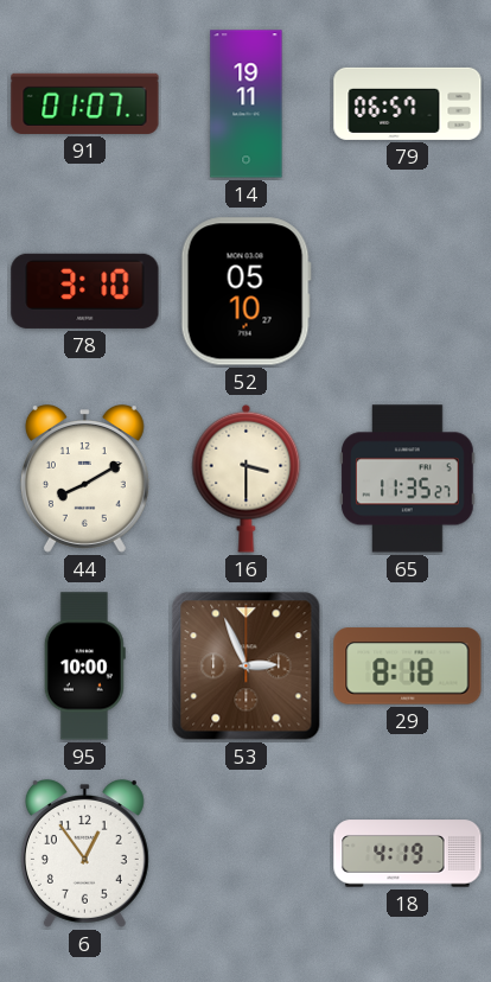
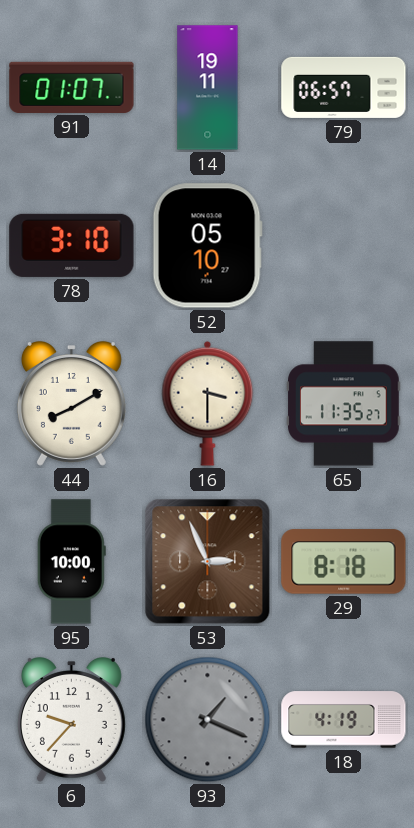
6: 12:54 -> 9:37 (71, 720)
93: none -> 1:19 (208, 720)
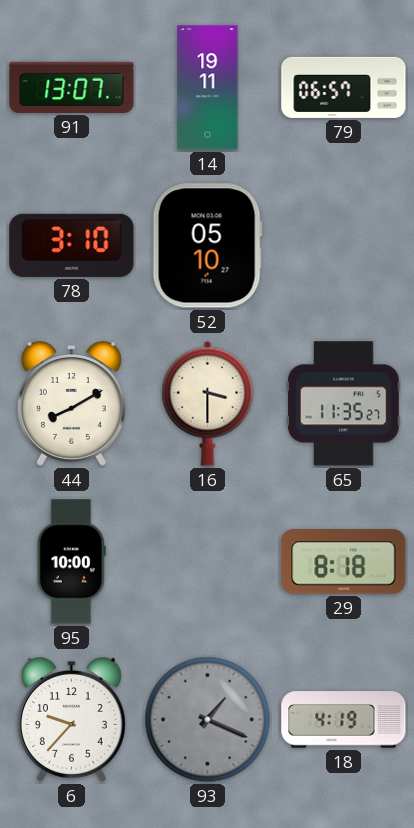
91: 01:07 -> 13:07 (72, 87)
53: 2:56 -> none (208, 562)
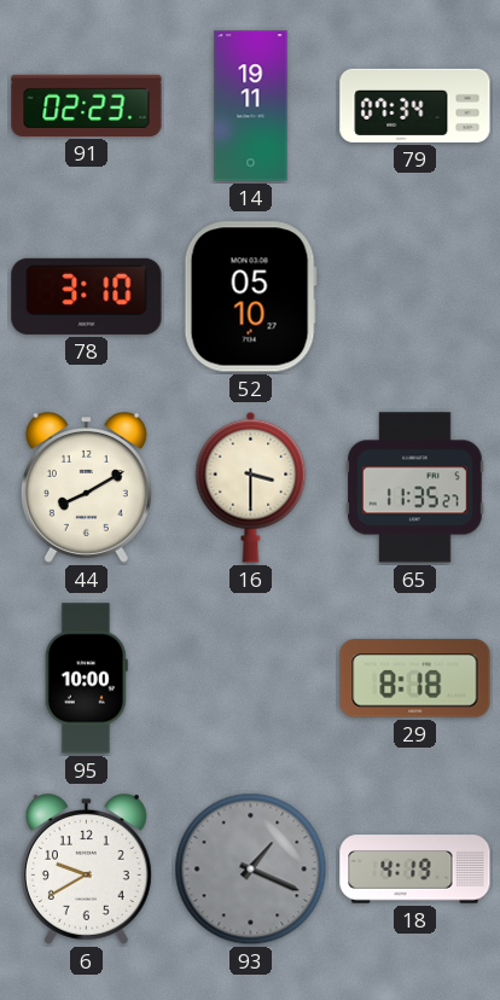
91: 13:07 -> 02:23 (87, 105)
79: 06:57 -> 07:34 (415, 105)
6: 9:37 -> 9:40 (86, 870)
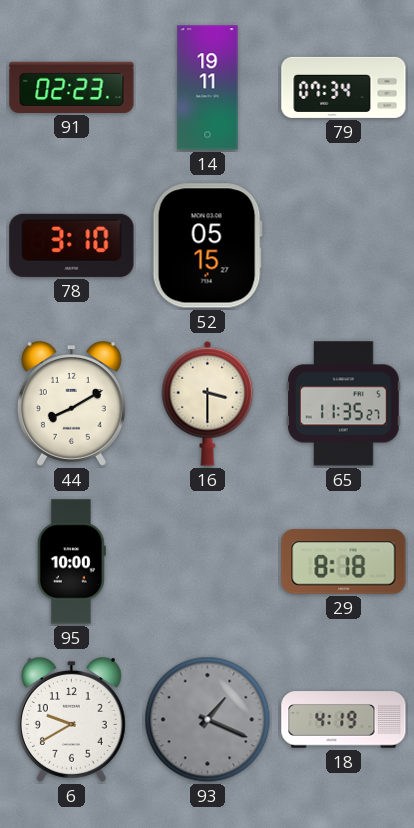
52: 05:10 -> 05:15 (207, 246)
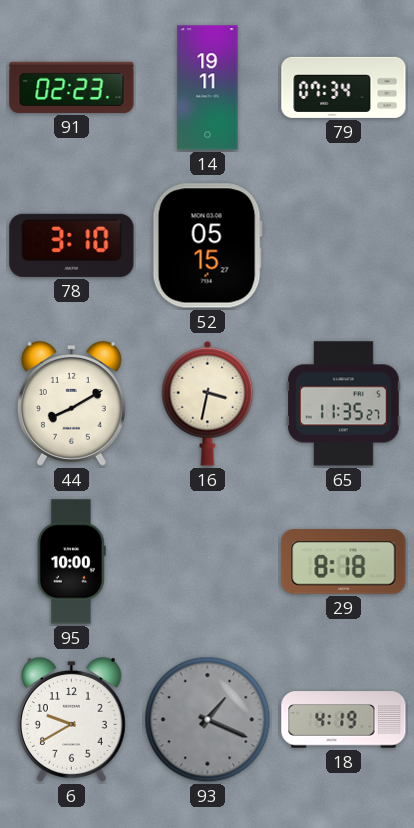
16: 3:30 -> 3:32 (208, 403)
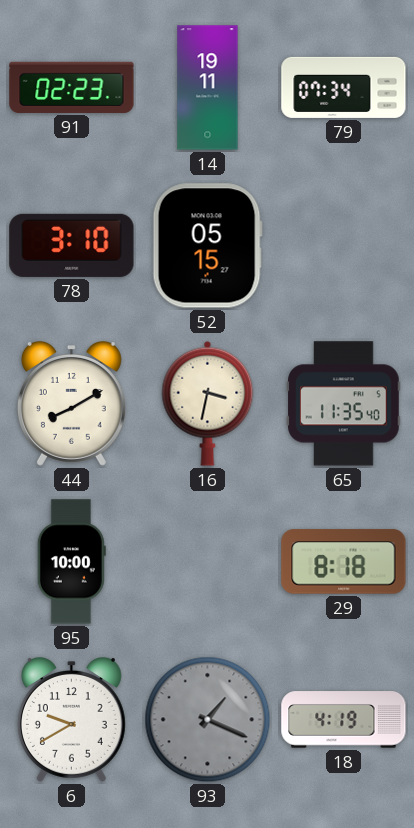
65: 11:35:27 -> 11:35:40 (344, 404)
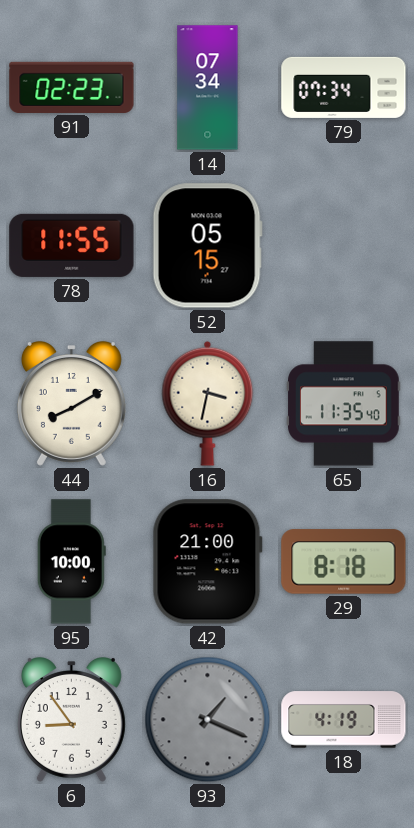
14: 19:11 -> 07:34 (208, 88)
78: 3:10 -> 11:55 (72, 245)
42: none -> 21:00 (207, 562)
6: 9:40 -> 8:54 (71, 720)
